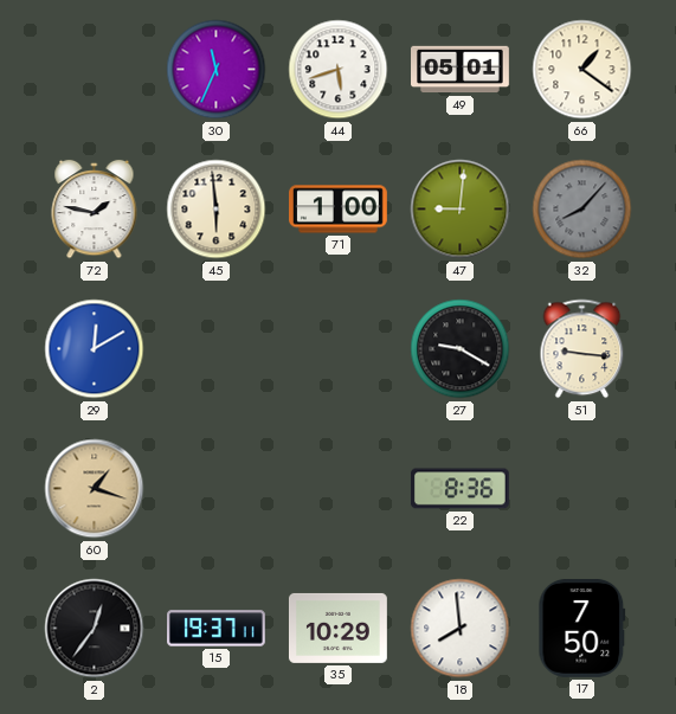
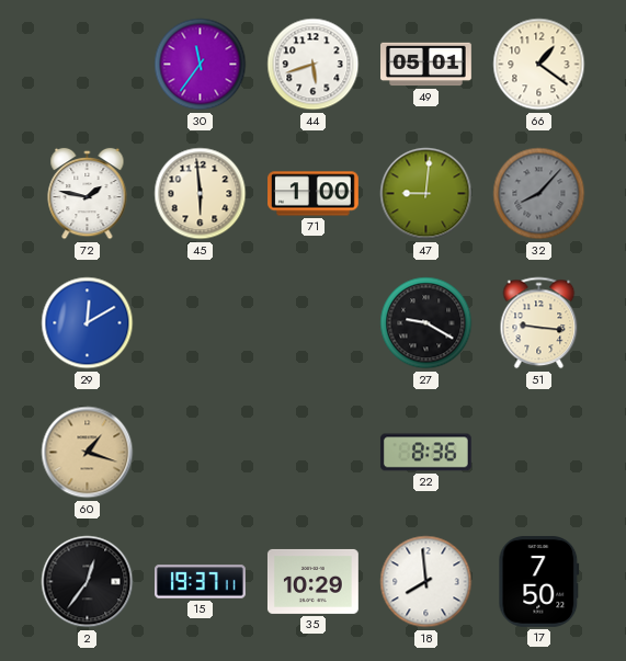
30: 11:34 -> 11:36 (201, 65)
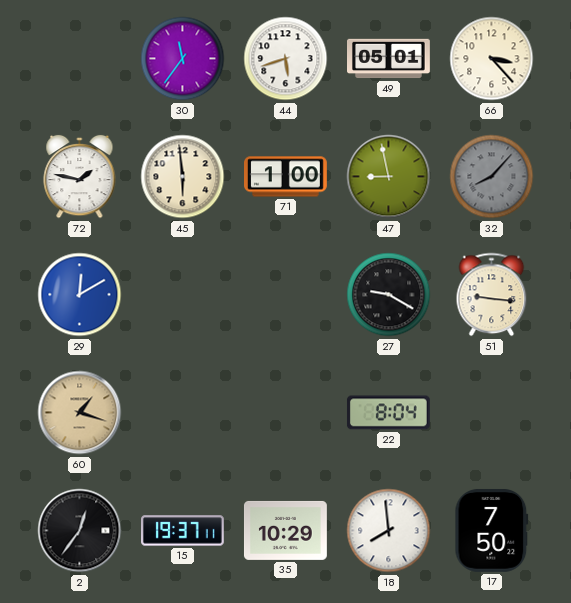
66: 1:21 -> 3:23 (492, 59)
47: 9:01 -> 8:58 (389, 177)
22: 8:36 -> 8:04 (388, 413)
